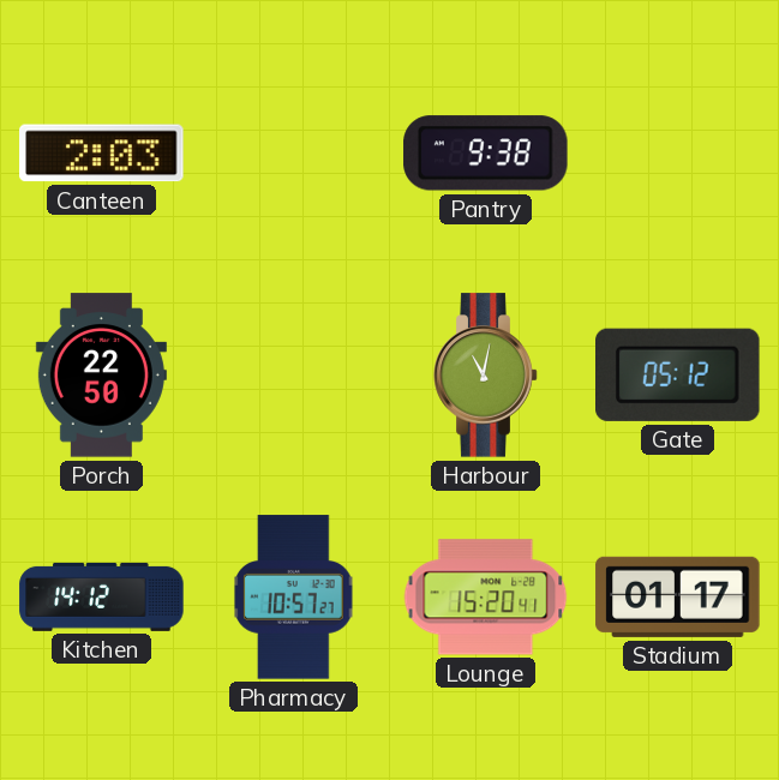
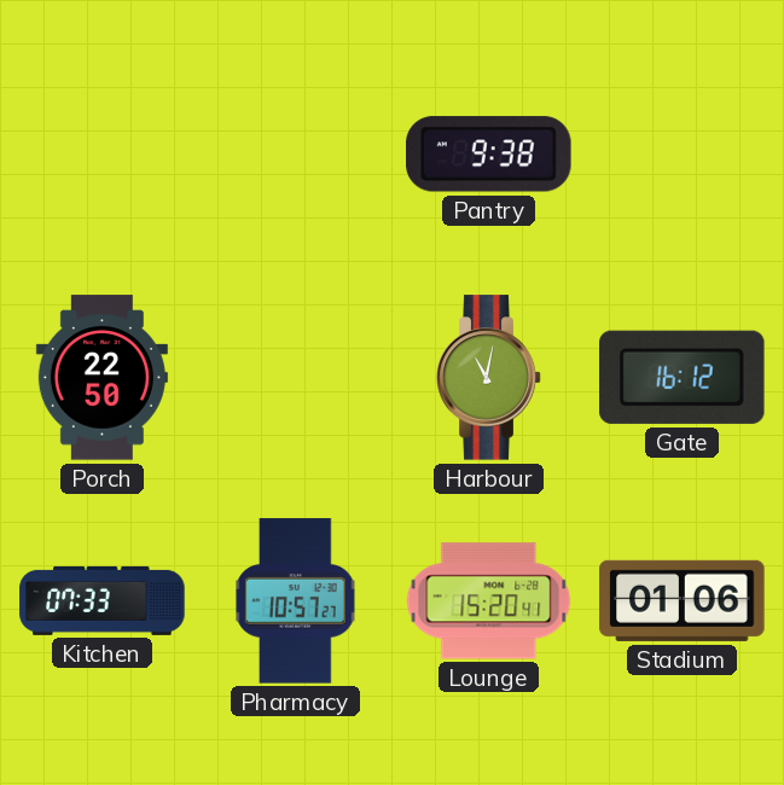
Canteen: 2:03 -> none (102, 154)
Gate: 05:12 -> 16:12 (683, 377)
Kitchen: 14:12 -> 07:33 (103, 600)
Stadium: 01:17 -> 01:06 (683, 600)
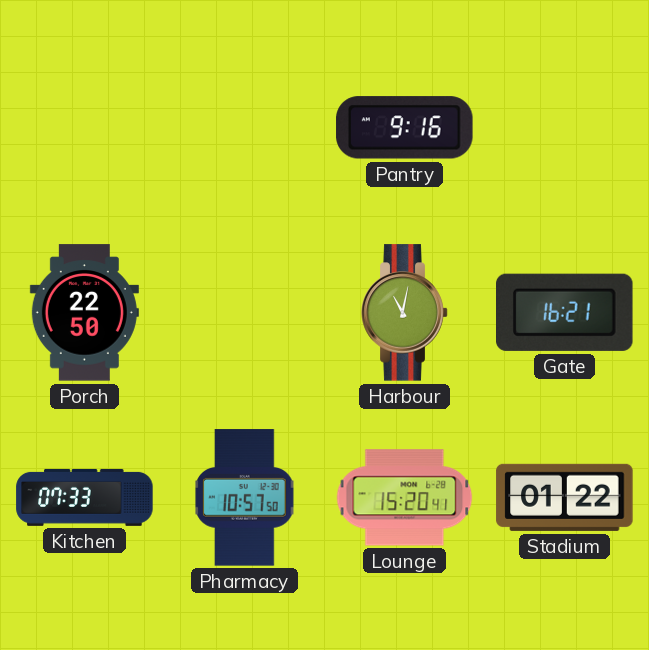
Pantry: 9:38 -> 9:16 (405, 128)
Gate: 16:12 -> 16:21 (565, 312)
Pharmacy: 10:57:27 -> 10:57:50 (245, 498)
Stadium: 01:06 -> 01:22 (565, 497)
